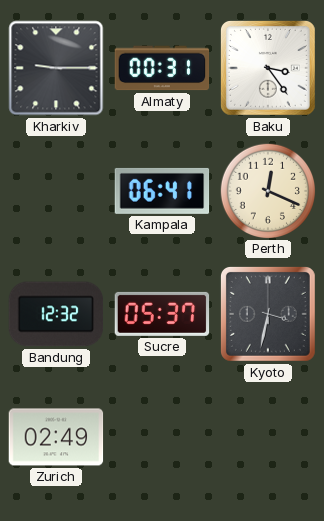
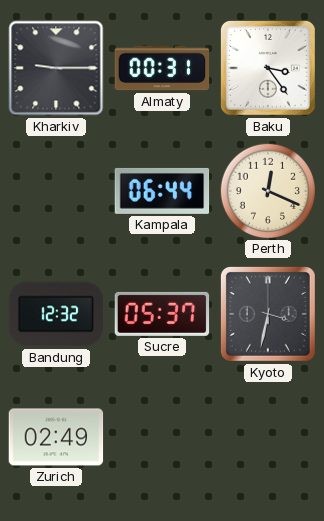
Kampala: 06:41 -> 06:44 (162, 191)
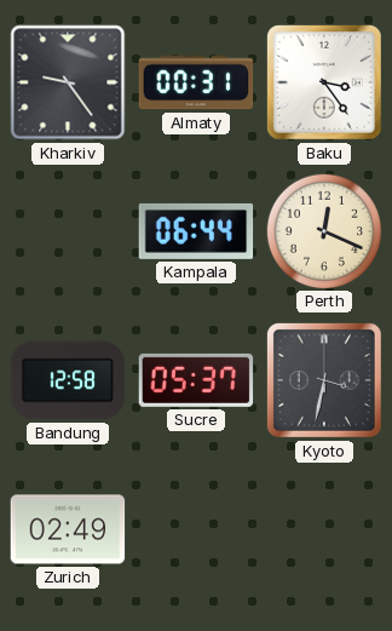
Kharkiv: 9:15 -> 9:24 (68, 82)
Bandung: 12:32 -> 12:58 (68, 380)
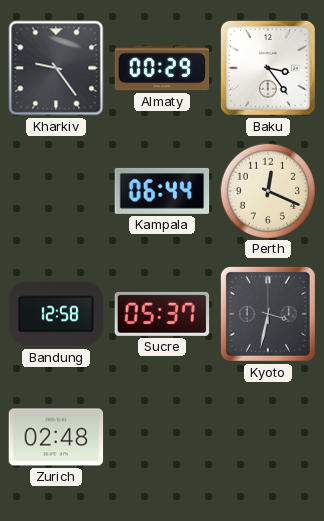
Almaty: 00:31 -> 00:29 (162, 68)
Zurich: 02:49 -> 02:48 (56, 437)
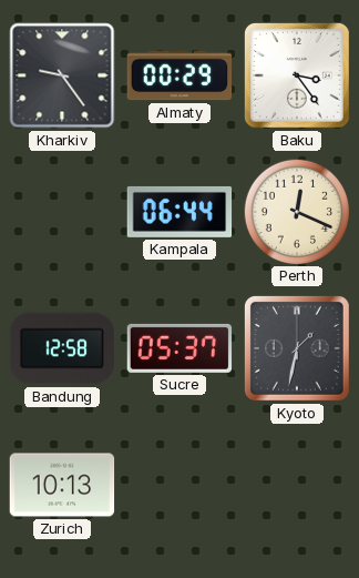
Kyoto: 3:32 -> 1:32 (297, 348)
Zurich: 02:48 -> 10:13 (62, 485)
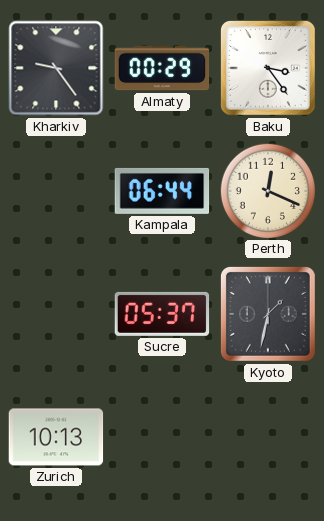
Bandung: 12:58 -> none (62, 348)
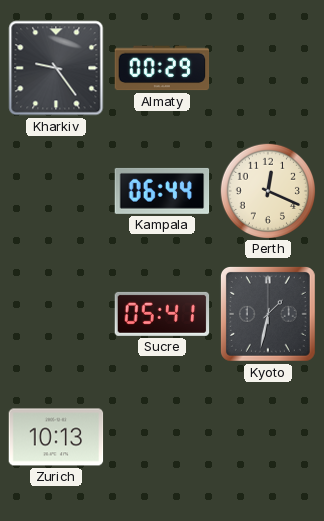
Baku: 3:24 -> none (268, 68)
Sucre: 05:37 -> 05:41 (162, 314)
